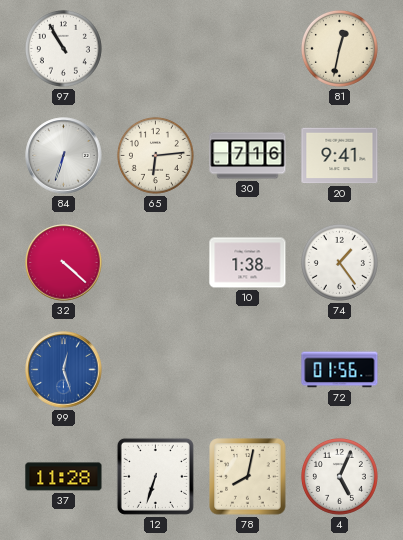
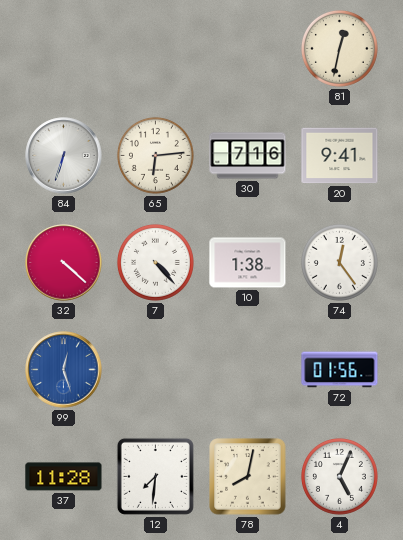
97: 10:55 -> none (63, 48)
7: none -> 4:23 (155, 262)
74: 1:24 -> 12:24 (339, 262)
12: 6:33 -> 7:31 (155, 476)
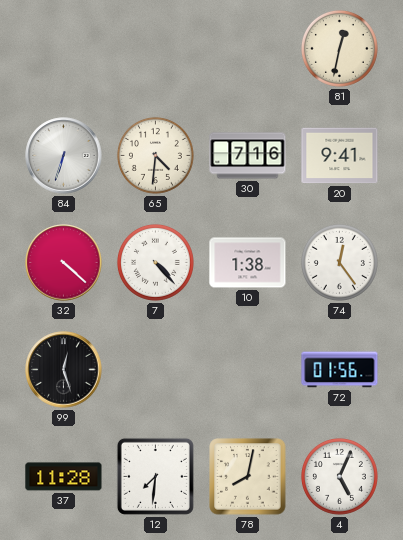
65: 6:14 -> 4:31 (155, 155)
99 dial: blue -> black (64, 370)
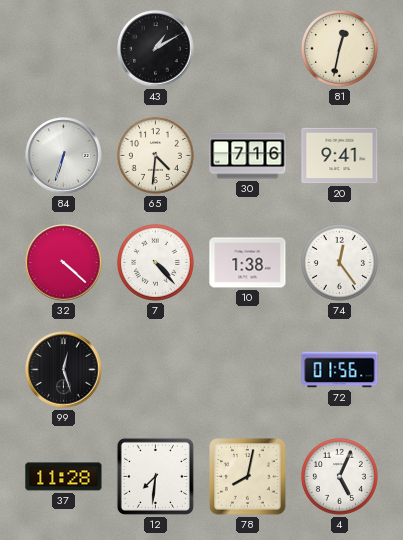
43: none -> 1:10 (156, 49)
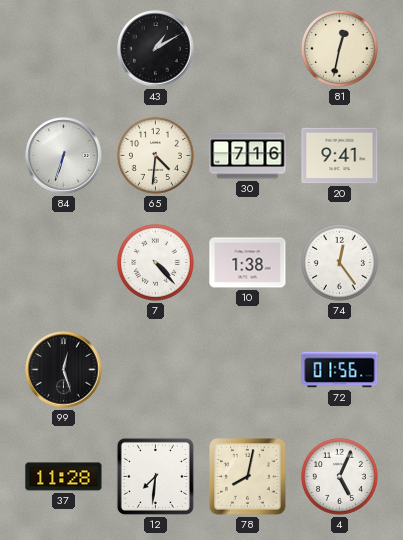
32: 4:22 -> none (64, 263)
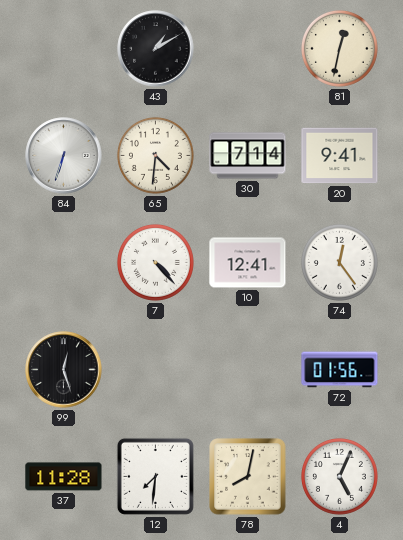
30: 7:16 -> 7:14 (248, 156)
10: 1:38 -> 12:41 (248, 263)
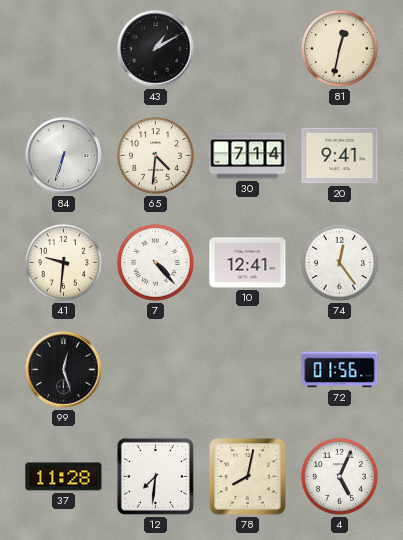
41: none -> 9:31 (63, 262)
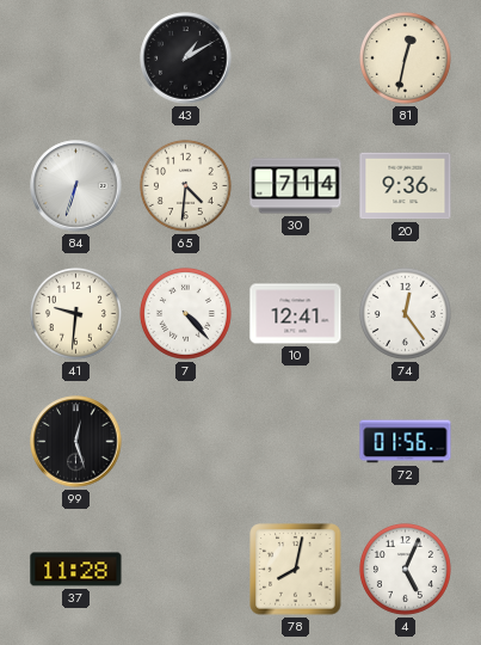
20: 9:41 -> 9:36 (406, 186)
12: 7:31 -> none (155, 476)
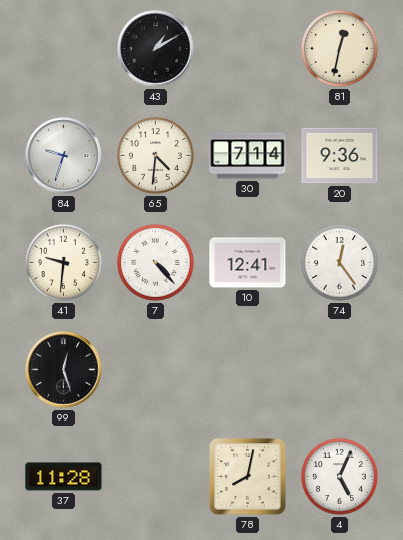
84: 6:33 -> 9:33 (64, 156)
72: 01:56 -> none (406, 442)
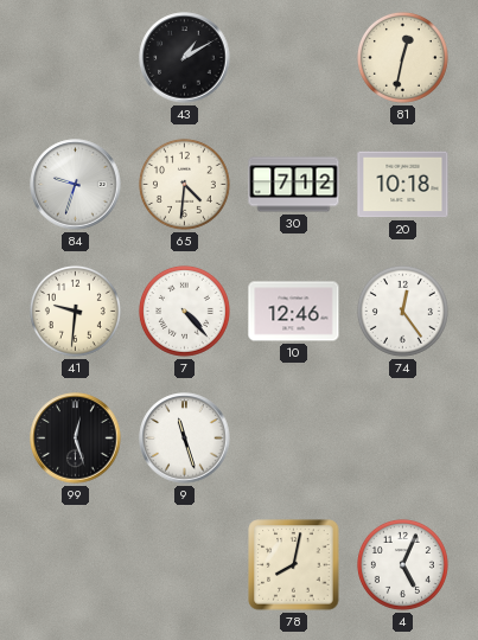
30: 7:14 -> 7:12 (294, 185)
20: 9:36 -> 10:18 (403, 185)
10: 12:41 -> 12:46 (294, 312)
9: none -> 11:27 (185, 439)
37: 11:28 -> none (64, 477)
